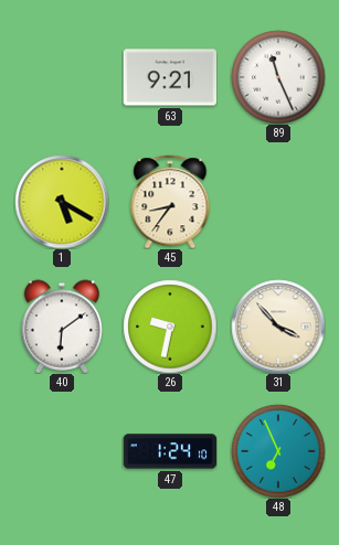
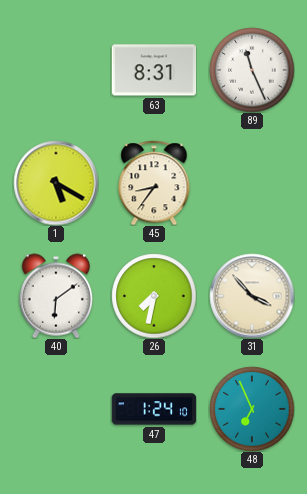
63: 9:21 -> 8:31 (154, 70)
26: 9:32 -> 7:32 (154, 296)
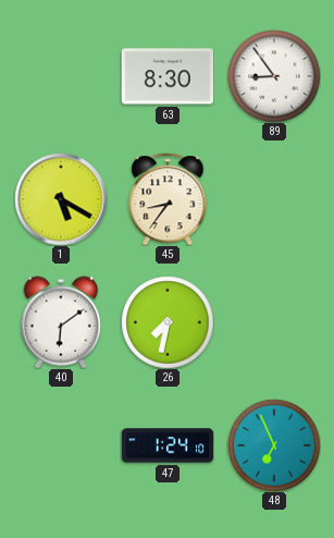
63: 8:31 -> 8:30 (168, 76)
89: 11:26 -> 8:54 (274, 76)
31: 3:53 -> none (252, 296)
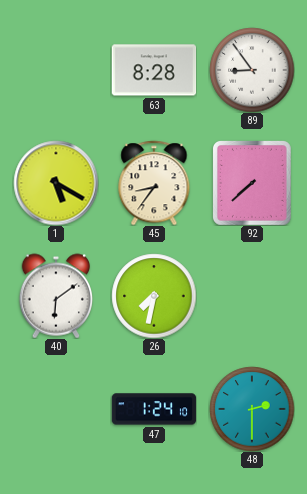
63: 8:30 -> 8:28 (154, 70)
92: none -> 7:38 (252, 183)
48: 6:56 -> 2:30 (252, 409)
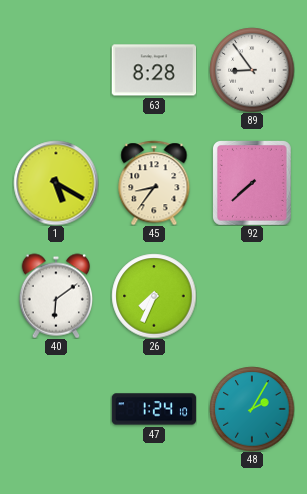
26: 7:32 -> 7:34 (154, 296)
48: 2:30 -> 2:05 (252, 409)
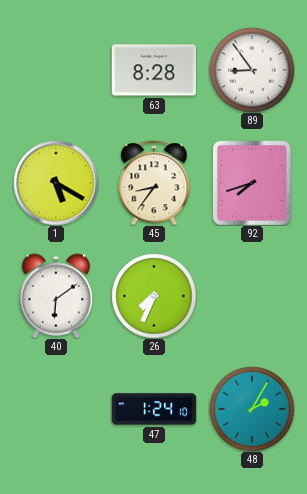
92: 7:38 -> 7:42 (252, 183)
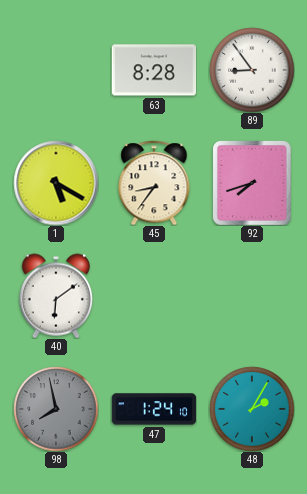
26: 7:34 -> none (154, 296)
98: none -> 7:58 (56, 409)
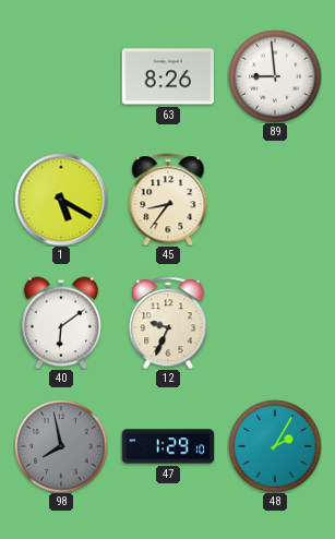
63: 8:28 -> 8:26 (168, 76)
89: 8:54 -> 8:59 (275, 76)
92: 7:42 -> none (252, 183)
12: none -> 9:34 (168, 323)
47: 1:24 -> 1:29 (168, 446)
